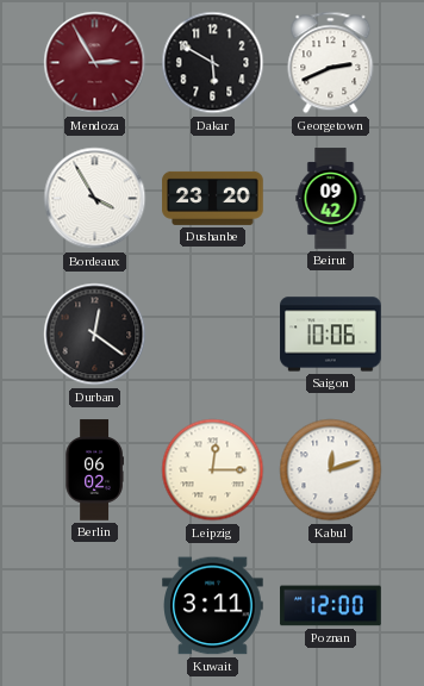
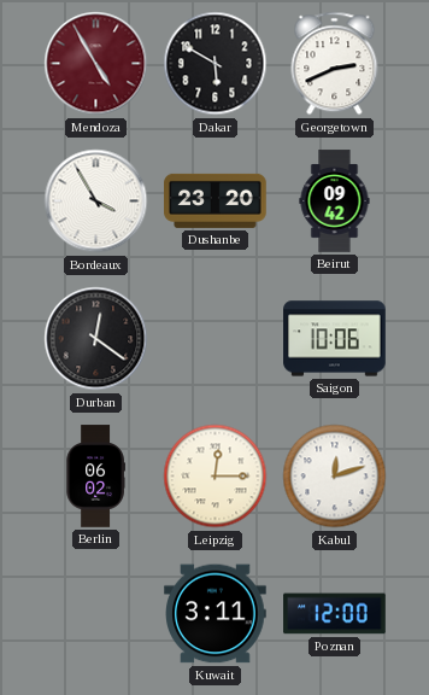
Mendoza: 2:55 -> 4:55 (96, 64)
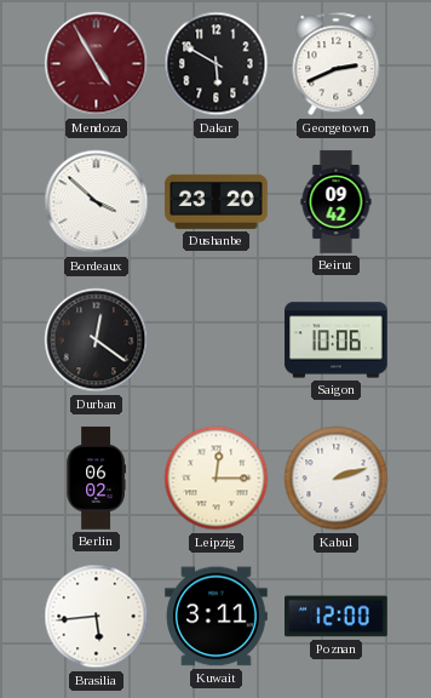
Bordeaux: 3:55 -> 3:52 (97, 202)
Kabul: 12:12 -> 2:12 (337, 479)
Brasilia: none -> 5:44 (97, 617)
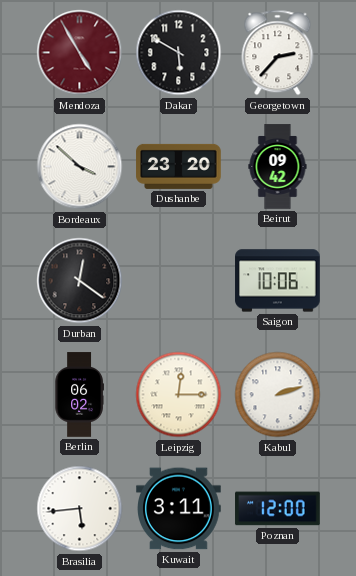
Georgetown: 2:41 -> 2:37 (278, 53)
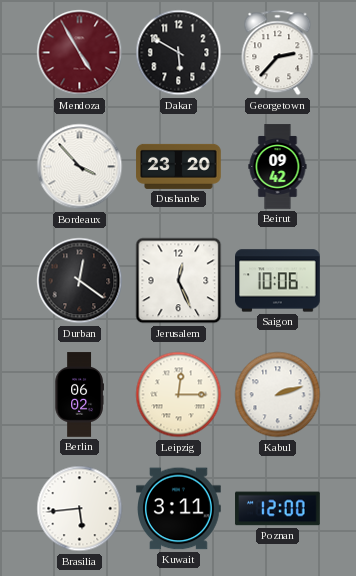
Bordeaux: 3:52 -> 3:53 (80, 167)
Jerusalem: none -> 12:26 (179, 281)
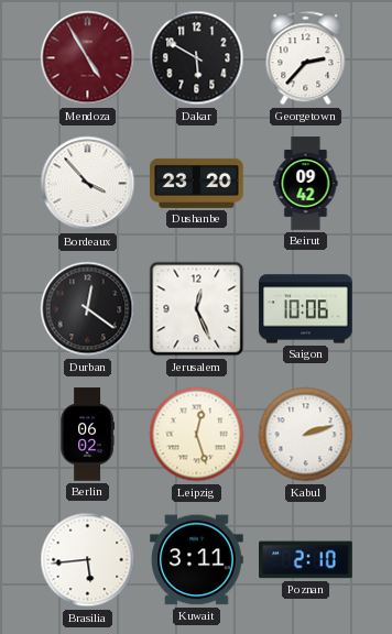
Leipzig: 12:15 -> 12:27 (197, 435)
Poznan: 12:00 -> 2:10 (306, 560)
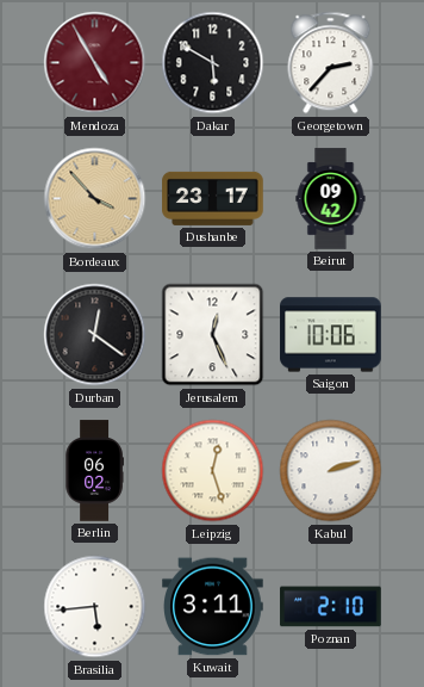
Bordeaux dial: white -> champagne (95, 199)
Dushanbe: 23:20 -> 23:17 (213, 198)
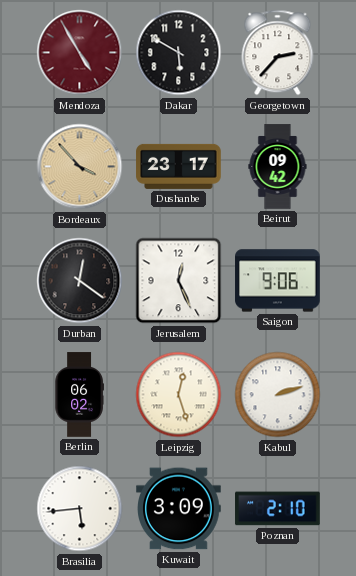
Saigon: 10:06 -> 9:06 (278, 281)
Kuwait: 3:11 -> 3:09 (179, 509)
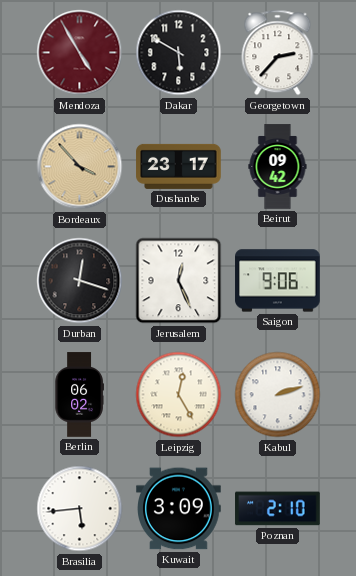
Durban: 12:21 -> 12:18 (80, 281)
Leipzig: 12:27 -> 12:25 (179, 395)
